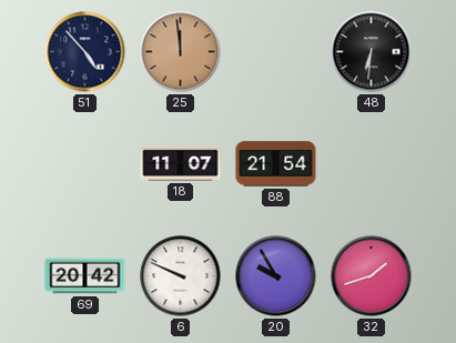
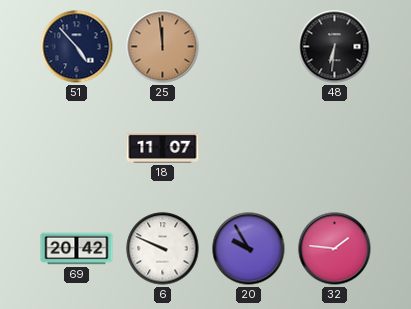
88: 21:54 -> none (276, 164)
32: 1:42 -> 1:46 (335, 249)
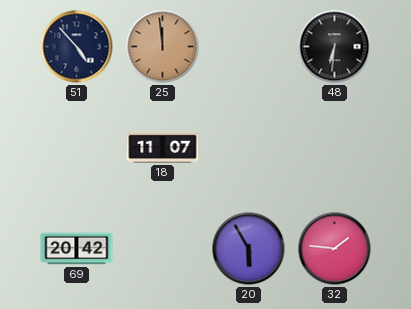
6: 9:49 -> none (163, 249)
20: 9:55 -> 5:55 (249, 249)
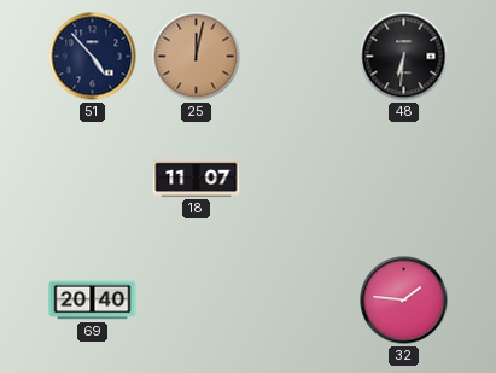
25: 11:59 -> 12:02 (197, 57)
69: 20:42 -> 20:40 (93, 301)
20: 5:55 -> none (249, 249)
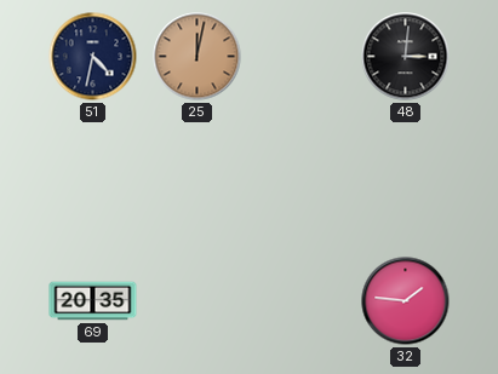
51: 4:53 -> 4:32 (93, 57)
48: 6:31 -> 3:01 (406, 57)
18: 11:07 -> none (197, 177)
69: 20:40 -> 20:35 (93, 301)
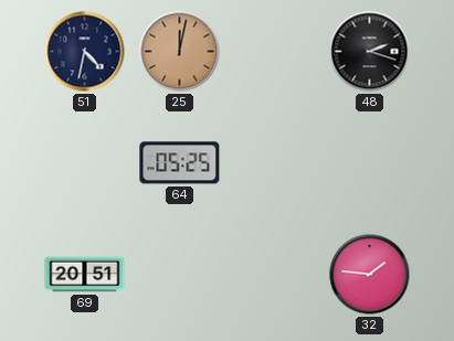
48: 3:01 -> 2:18 (370, 52)
64: none -> 05:25 (180, 163)
69: 20:35 -> 20:51 (85, 275)
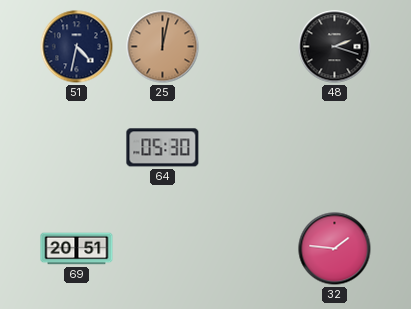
64: 05:25 -> 05:30 (163, 148)
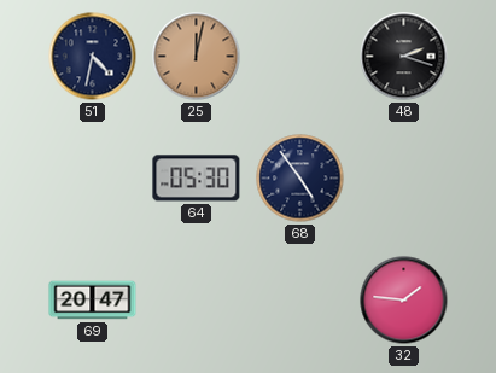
68: none -> 4:54 (300, 179)
69: 20:51 -> 20:47 (93, 301)
